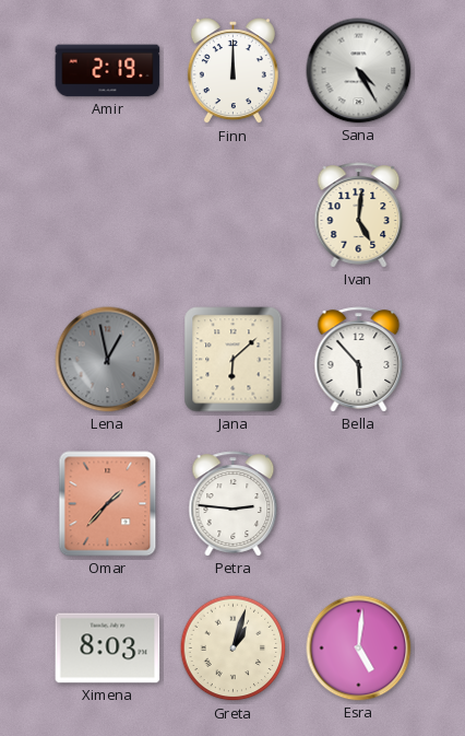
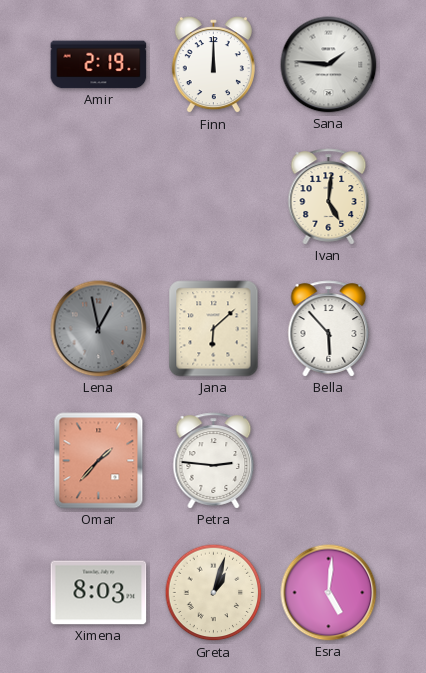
Sana: 4:25 -> 1:46 (329, 65)
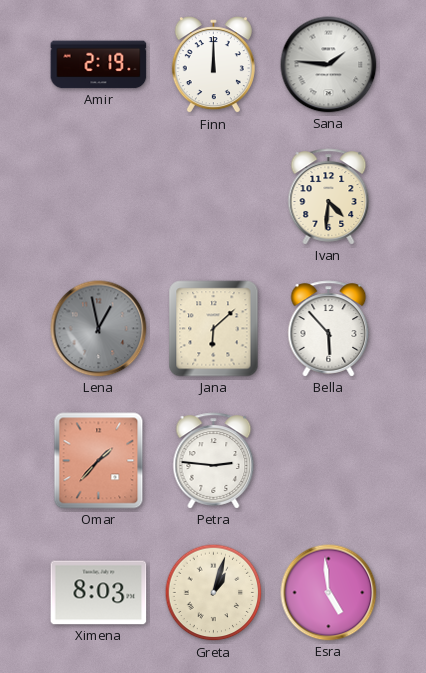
Ivan: 5:01 -> 4:31 (329, 197)
Esra: 5:01 -> 4:59 (329, 593)
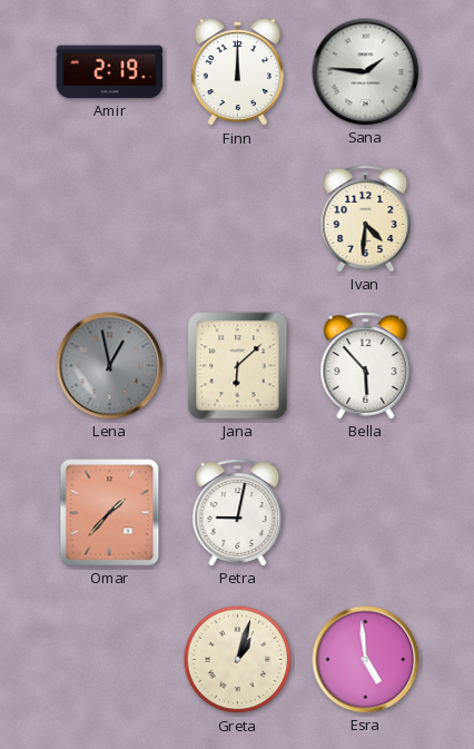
Petra: 2:46 -> 9:02 (238, 513)
Ximena: 8:03 -> none (99, 593)
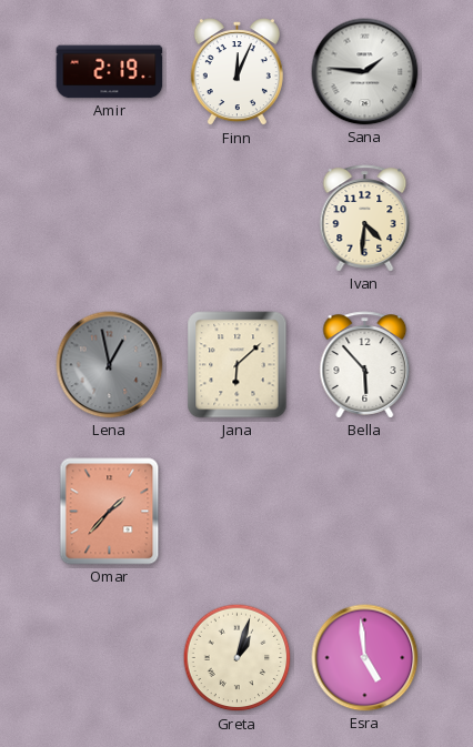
Finn: 12:00 -> 12:04 (236, 72)
Petra: 9:02 -> none (238, 513)
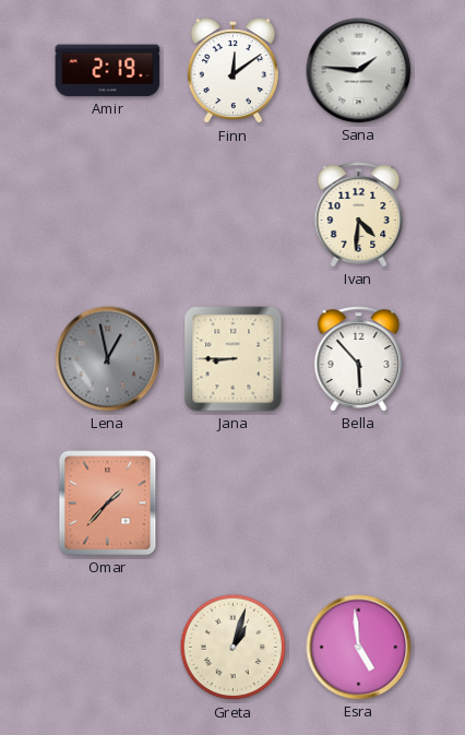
Finn: 12:04 -> 12:09 (233, 71)
Jana: 6:08 -> 8:45 (234, 359)
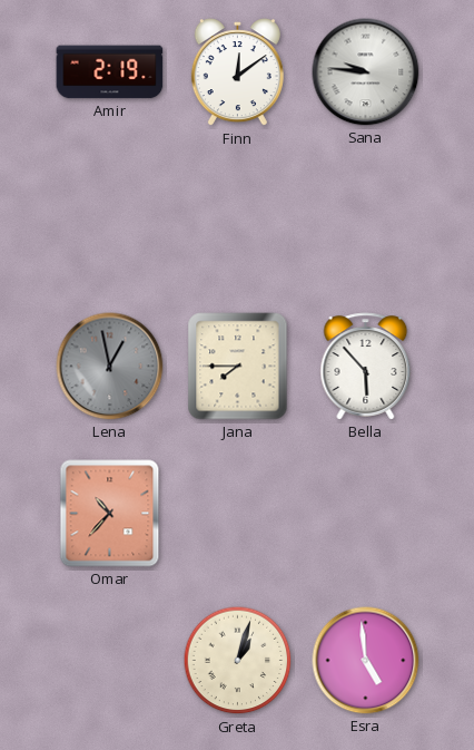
Sana: 1:46 -> 9:46 (366, 72)
Ivan: 4:31 -> none (359, 215)
Jana: 8:45 -> 7:45 (238, 367)
Omar: 1:37 -> 10:37 (110, 514)
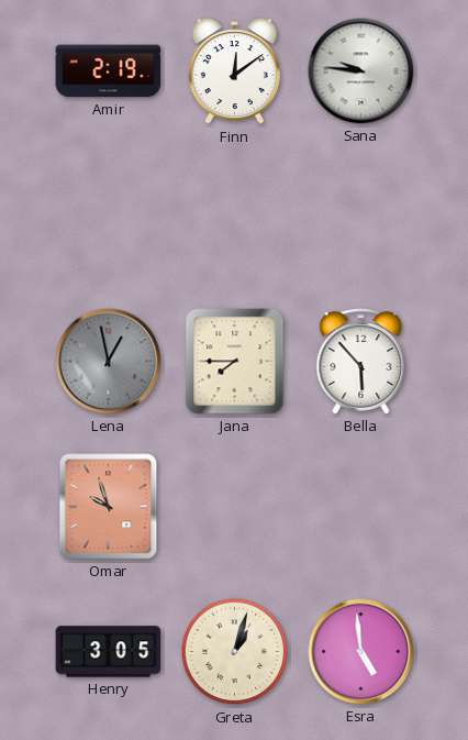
Omar: 10:37 -> 9:57 (109, 507)
Henry: none -> 3:05 (109, 652)
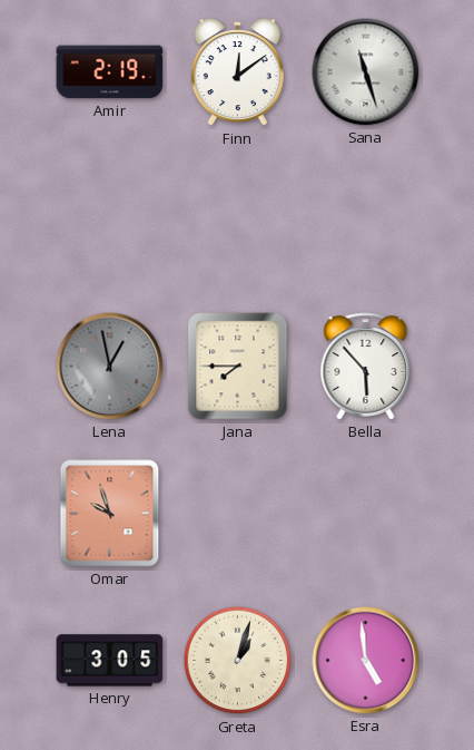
Sana: 9:46 -> 11:27 (366, 72)
